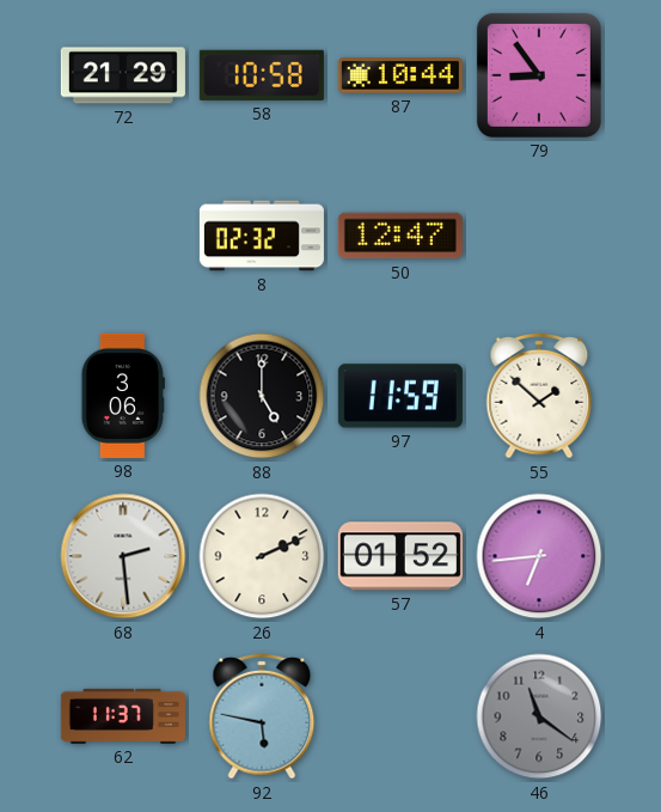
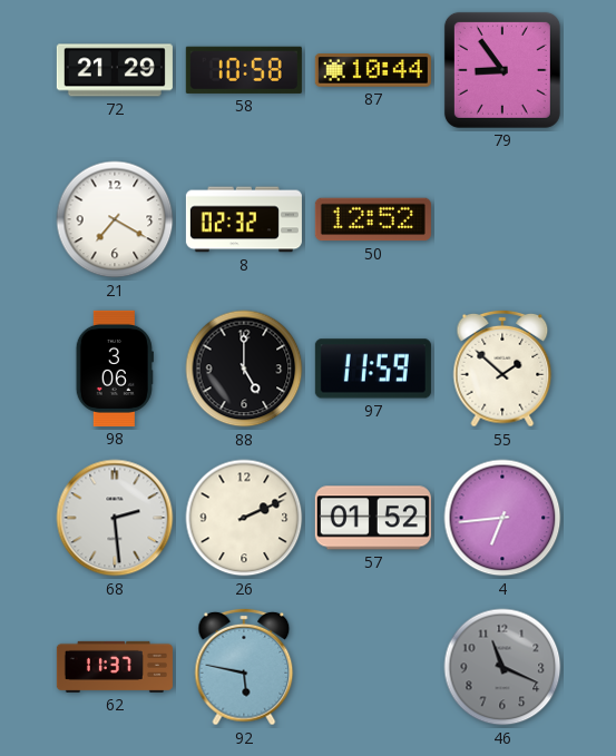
21: none -> 7:20 (115, 219)
50: 12:47 -> 12:52 (373, 219)
46: 11:21 -> 11:19 (502, 667)
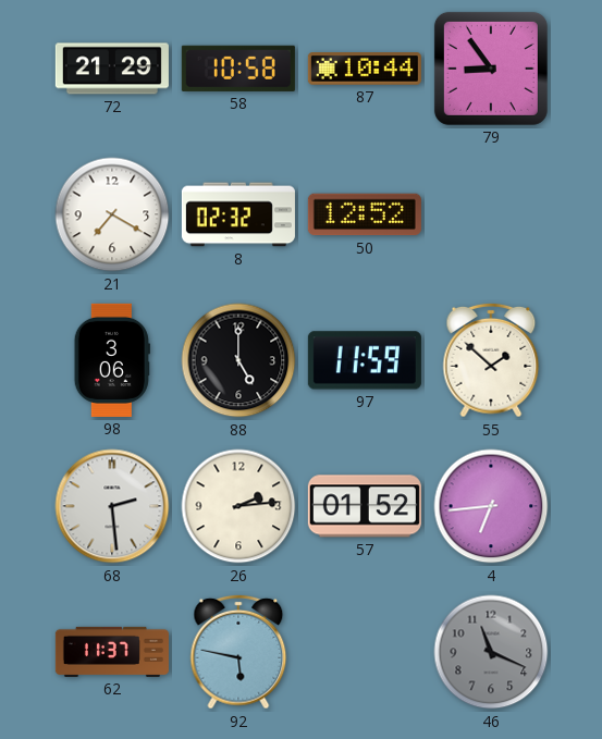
26: 2:11 -> 2:14 (238, 506)
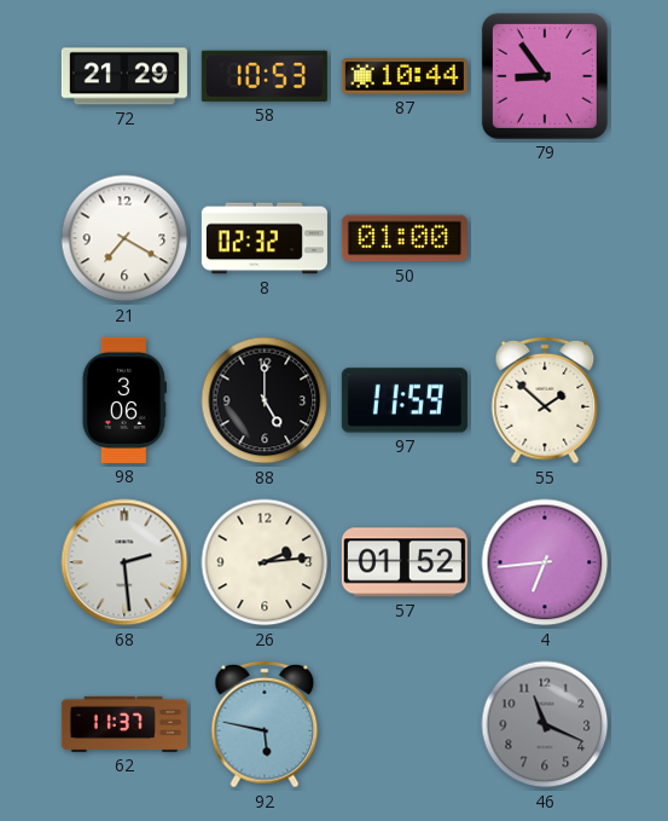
58: 10:58 -> 10:53 (265, 76)
50: 12:52 -> 01:00 (405, 238)
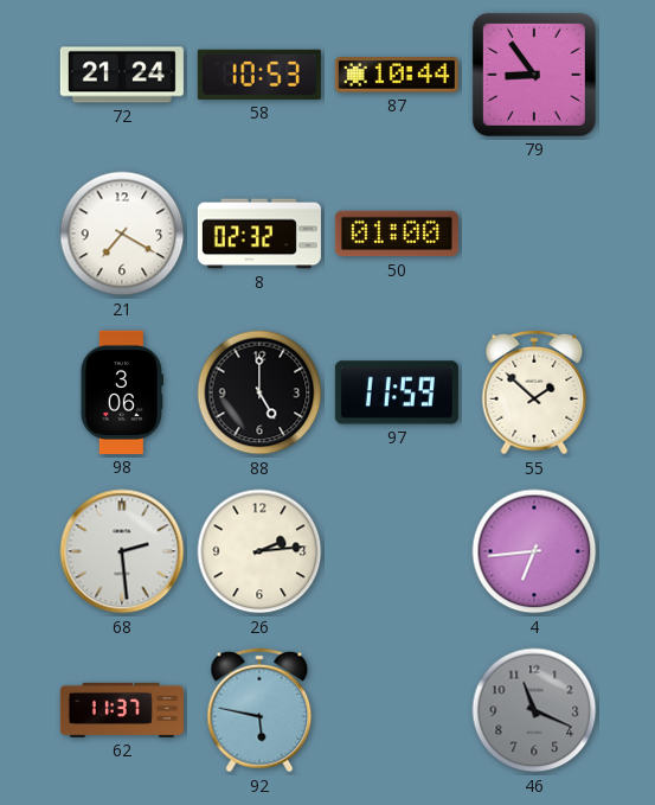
72: 21:29 -> 21:24 (122, 75)
57: 01:52 -> none (405, 562)
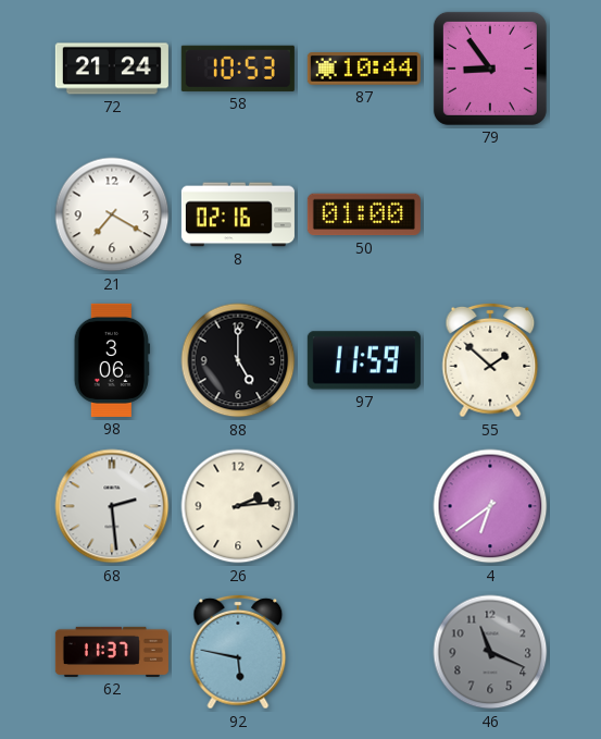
8: 02:32 -> 02:16 (238, 214)
4: 6:44 -> 6:39 (490, 506)
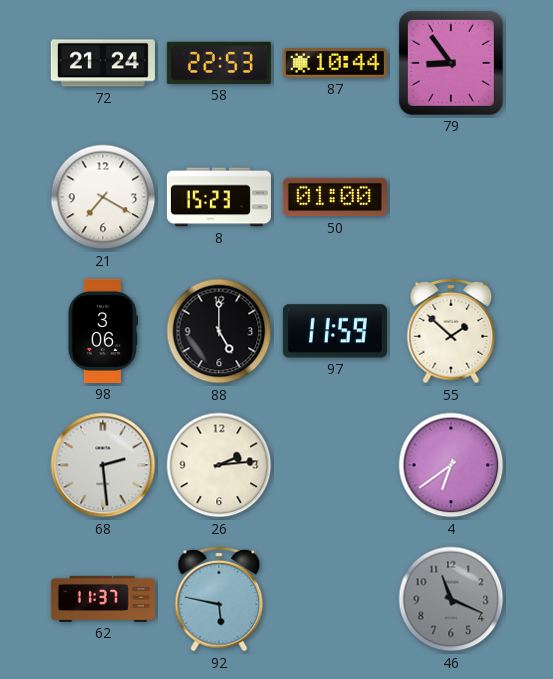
58: 10:53 -> 22:53 (219, 63)
8: 02:16 -> 15:23 (219, 197)
